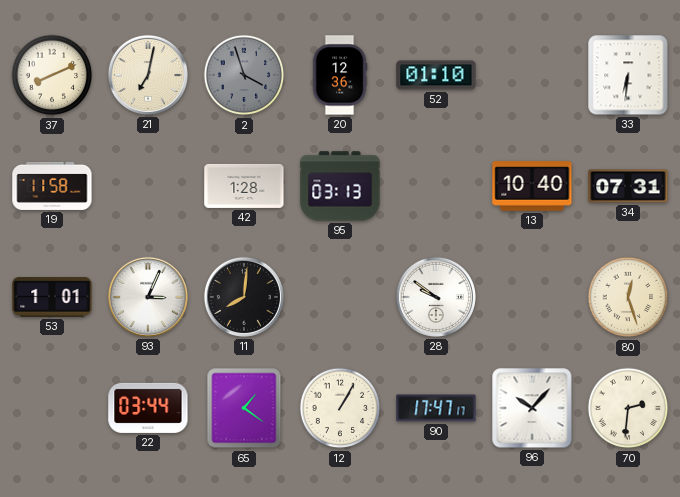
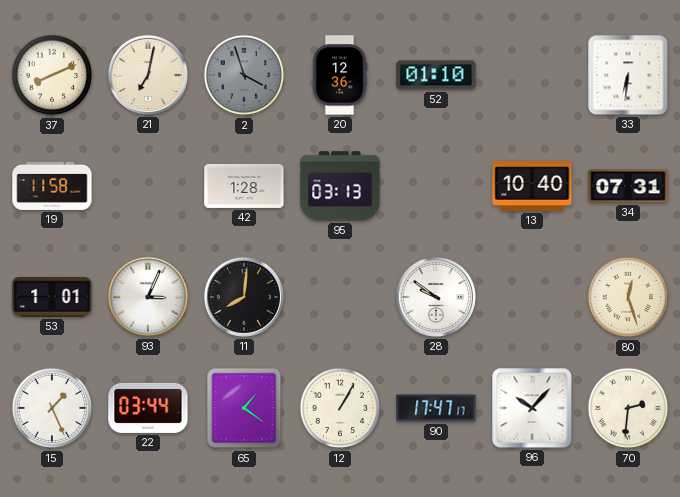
15: none -> 1:26 (52, 408)
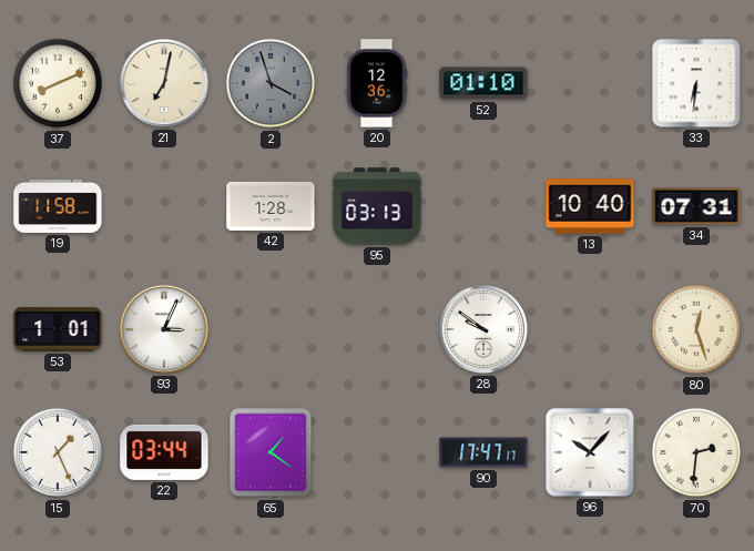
11: 8:01 -> none (244, 297)
12: 1:05 -> none (340, 408)
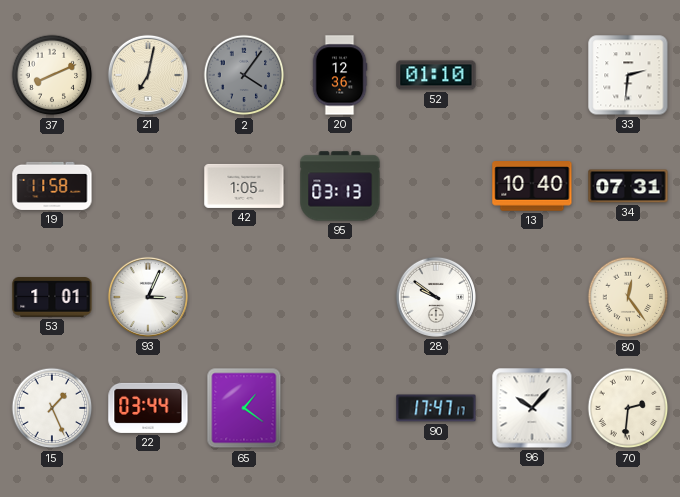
2: 3:57 -> 4:06 (244, 75)
33: 6:31 -> 2:31 (628, 75)
42: 1:28 -> 1:05 (244, 186)
80: 12:27 -> 12:24 (628, 297)
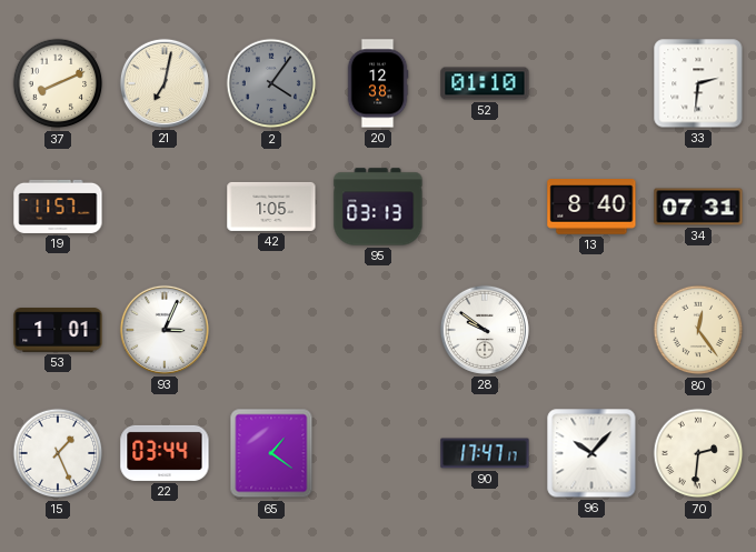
20: 12:36 -> 12:38 (378, 83)
19: 11:58 -> 11:57 (58, 207)
13: 10:40 -> 8:40 (591, 207)
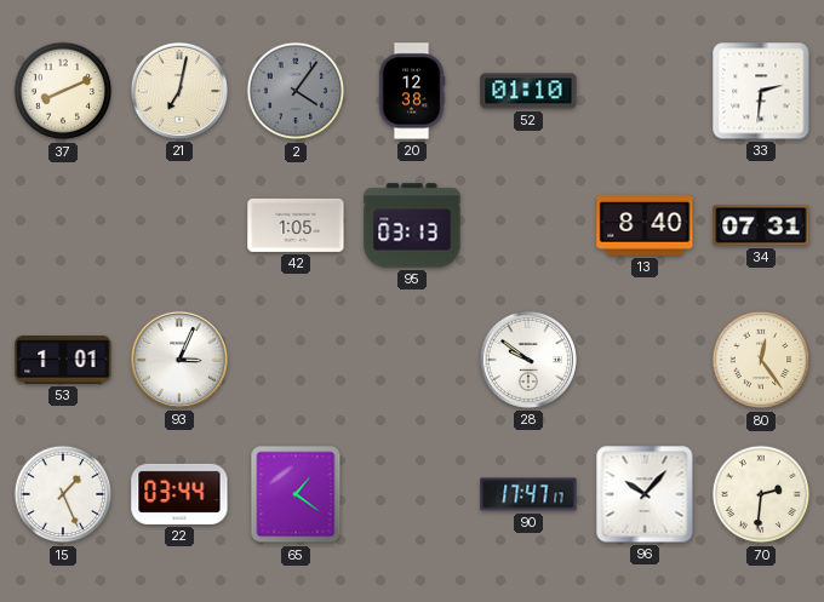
19: 11:57 -> none (58, 207)
